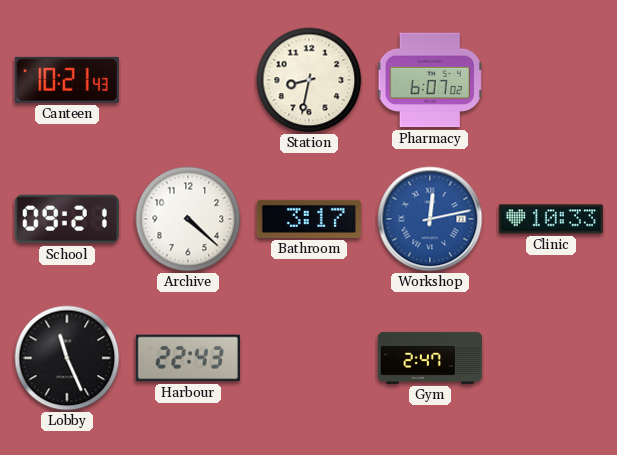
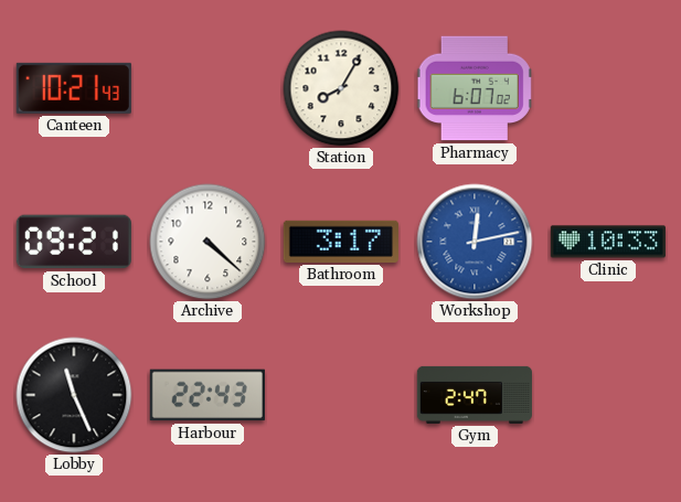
Station: 8:32 -> 8:05 (341, 88)
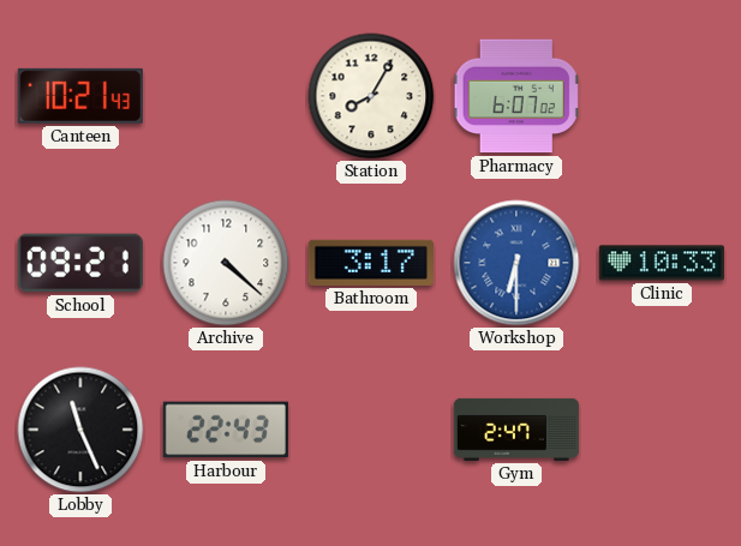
Workshop: 12:13 -> 6:30 (516, 263)
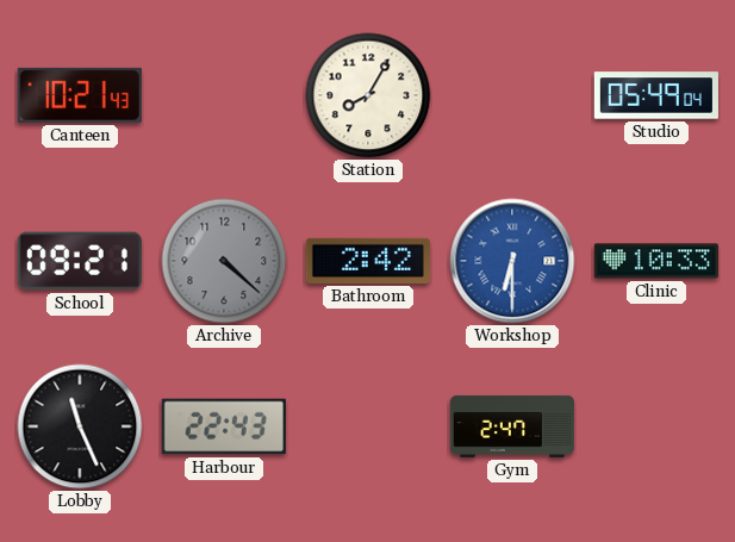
Pharmacy: 6:07 -> none (516, 96)
Studio: none -> 05:49 (656, 95)
Archive dial: white -> grey (224, 261)
Bathroom: 3:17 -> 2:42 (368, 261)
